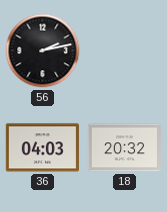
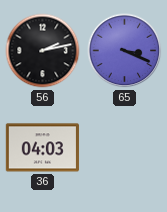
65: none -> 3:19 (125, 51)
18: 20:32 -> none (124, 148)
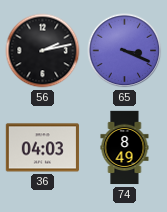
74: none -> 8:49 (125, 148)
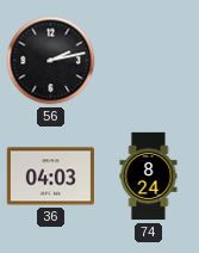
65: 3:19 -> none (125, 51)
74: 8:49 -> 8:24 (149, 177)
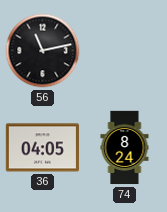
56: 2:13 -> 11:13 (43, 51)
36: 04:03 -> 04:05 (42, 148)
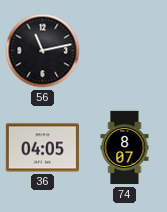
74: 8:24 -> 8:07 (125, 148)
